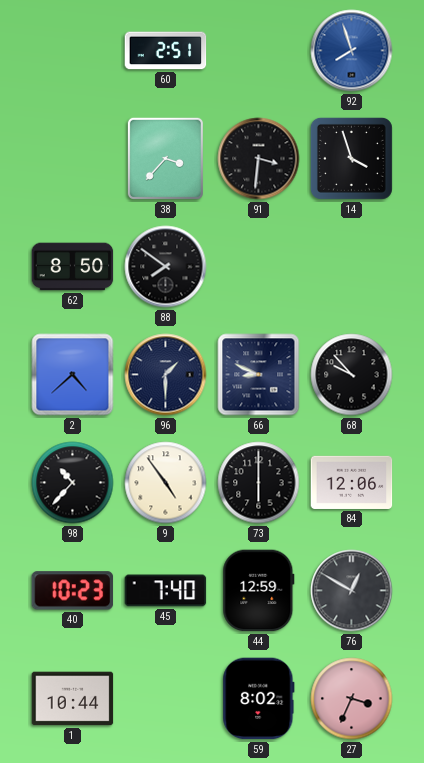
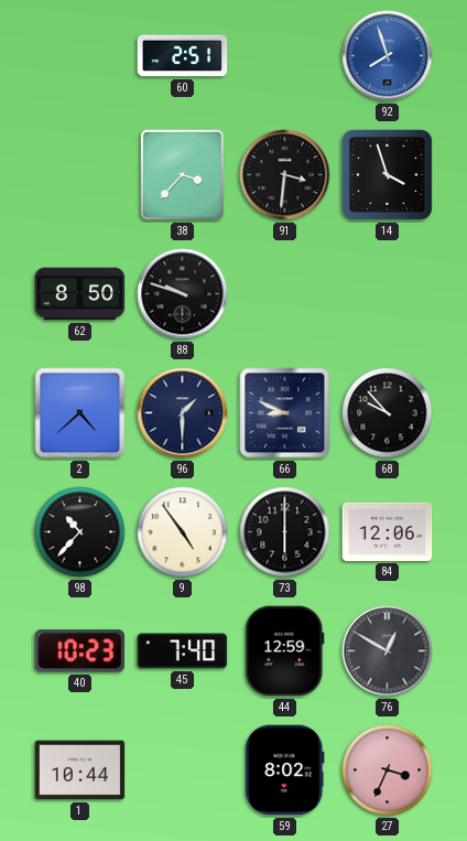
88: 7:51 -> 9:48 (183, 294)
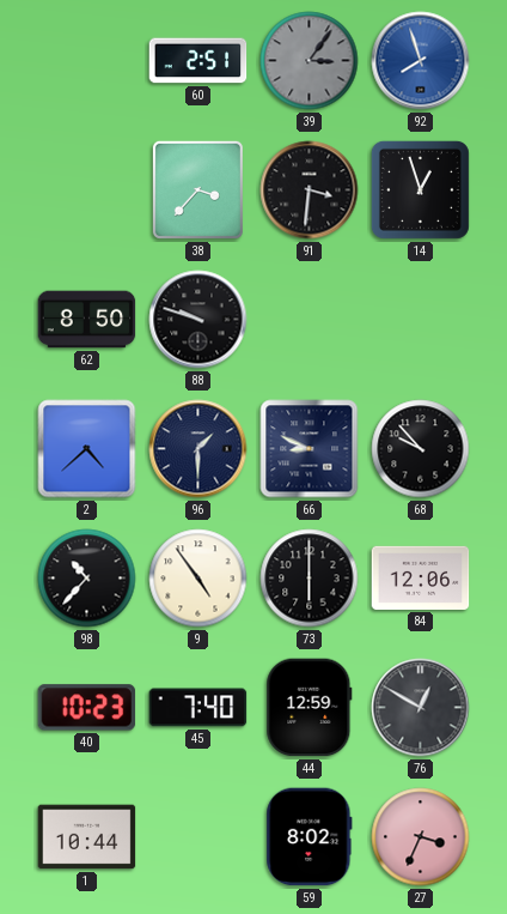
39: none -> 3:06 (310, 61)
14: 3:57 -> 12:57 (420, 189)
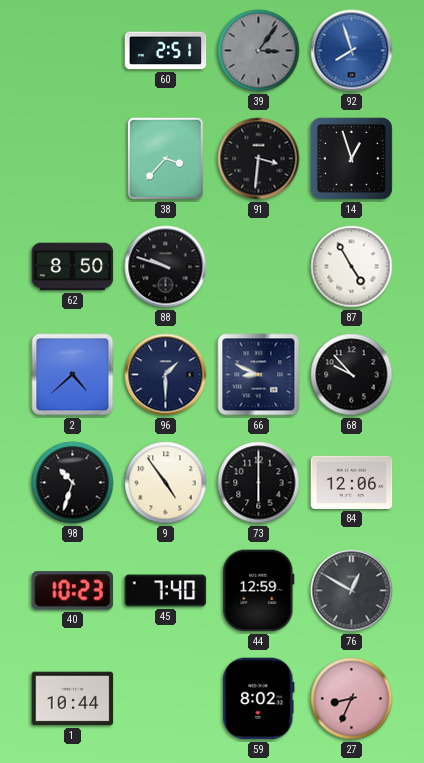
87: none -> 4:55 (352, 267)
98: 10:37 -> 10:33 (73, 483)
27: 3:34 -> 8:34 (352, 699)
